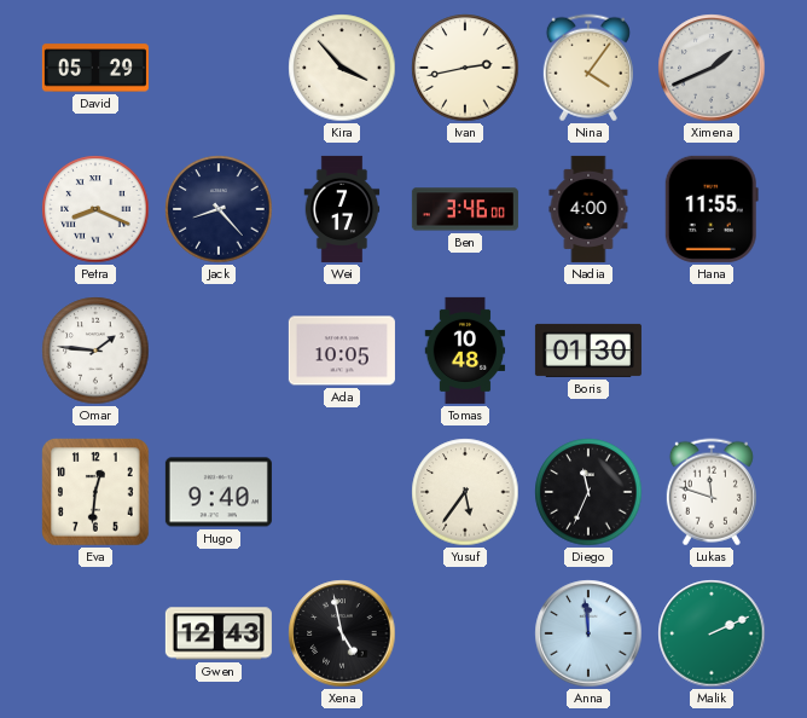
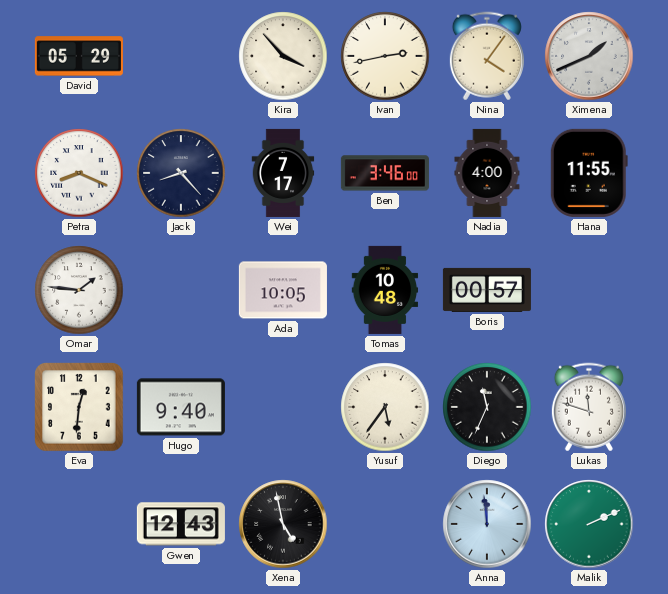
Boris: 01:30 -> 00:57 (487, 290)
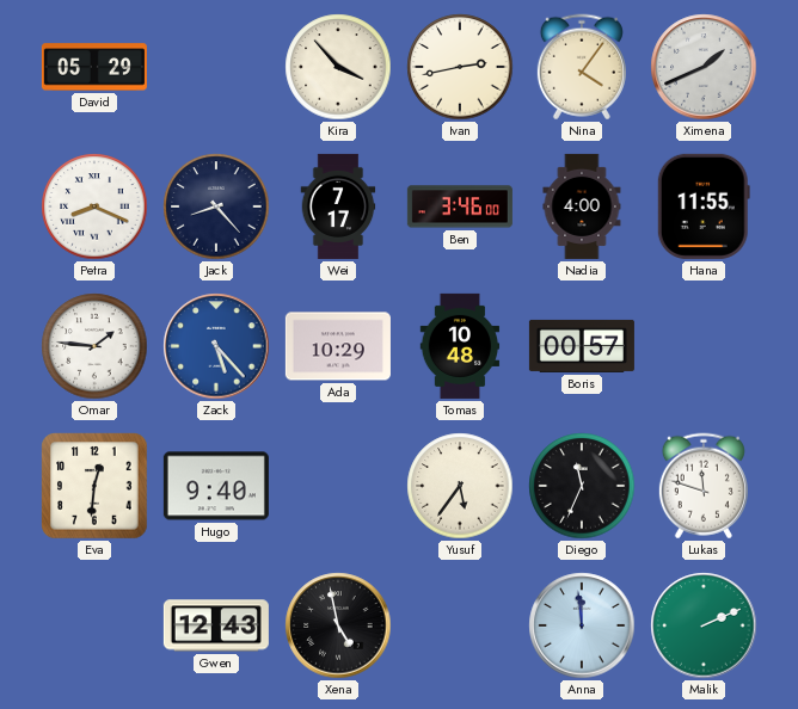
Zack: none -> 5:23 (216, 346)
Ada: 10:05 -> 10:29 (338, 346)
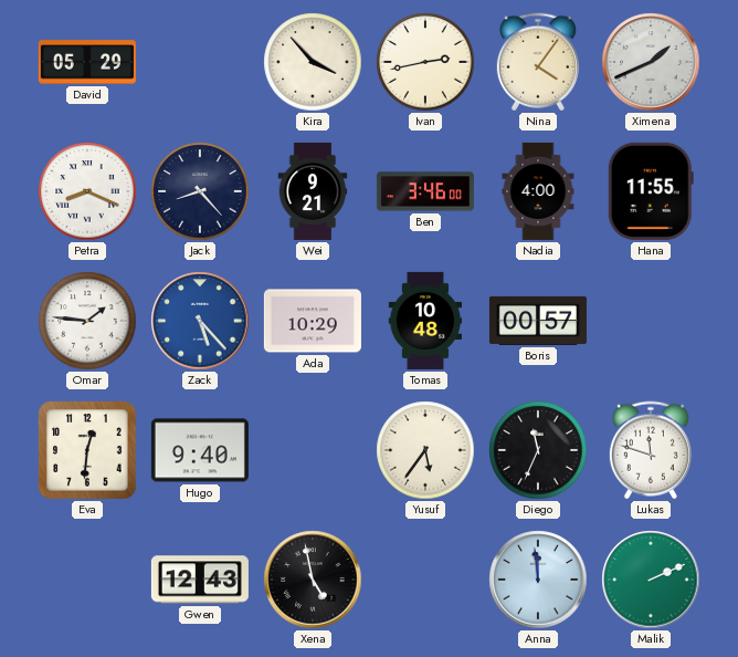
Wei: 7:17 -> 9:21 (313, 191)
